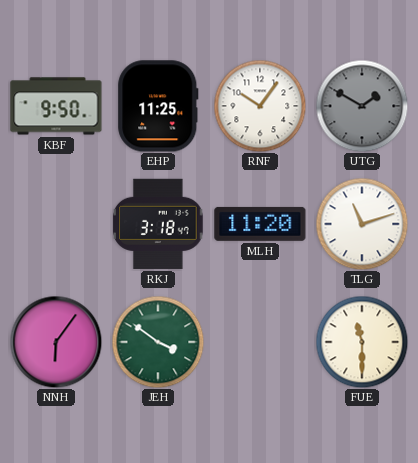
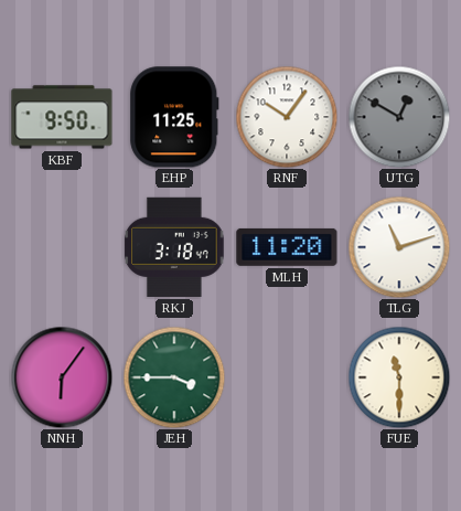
UTG: 1:50 -> 12:50 (399, 117)
JEH: 3:51 -> 3:45 (174, 377)
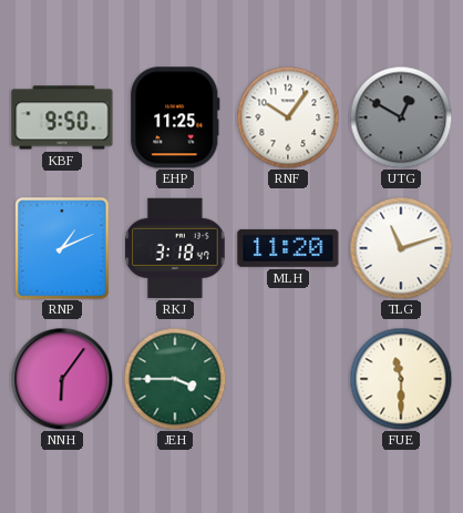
RNP: none -> 1:11 (62, 248)
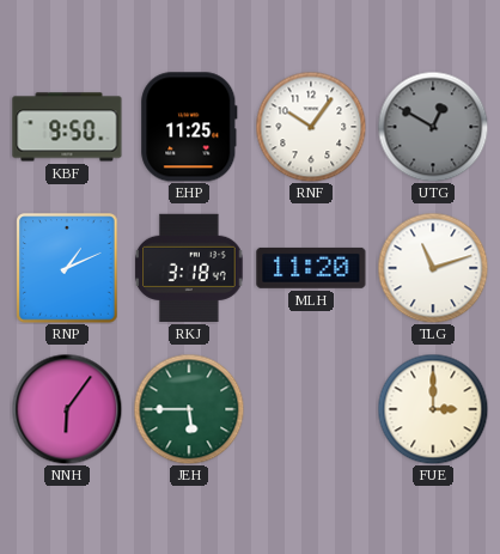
JEH: 3:45 -> 5:45 (189, 409)
FUE: 11:30 -> 3:00 (433, 409)
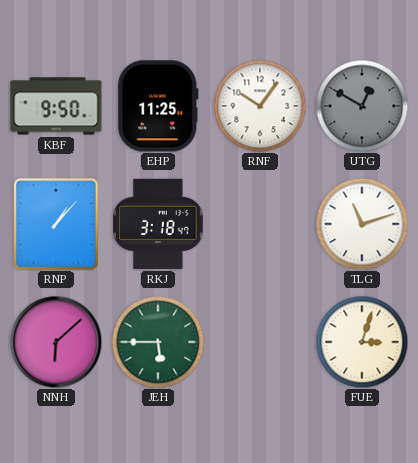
RNP: 1:11 -> 1:07 (56, 224)
MLH: 11:20 -> none (311, 268)
NNH: 6:06 -> 6:08 (56, 342)
FUE: 3:00 -> 3:03 (362, 342)
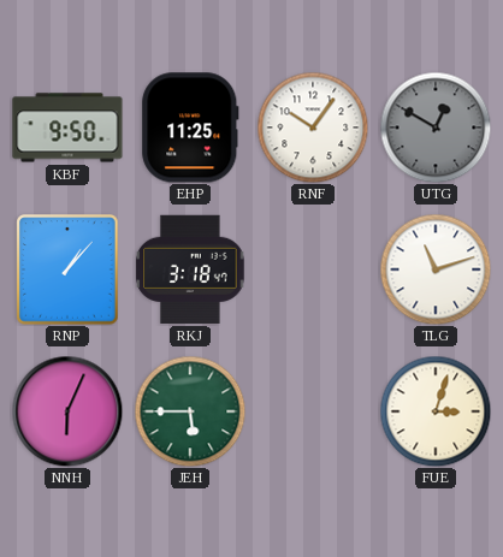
NNH: 6:08 -> 6:04 (67, 411)
